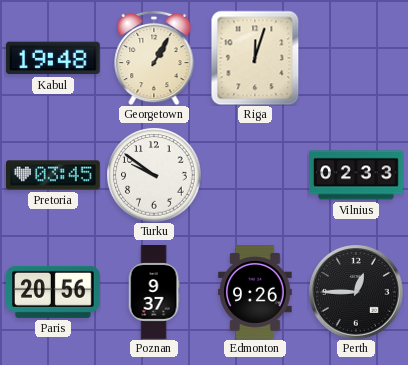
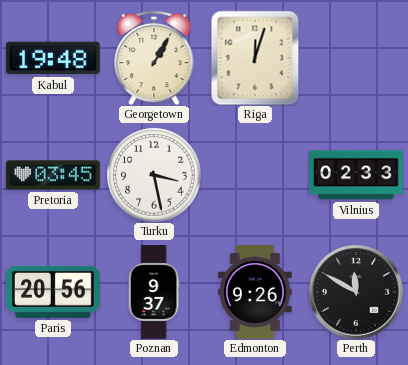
Turku: 9:51 -> 3:28 (154, 175)
Perth: 12:45 -> 11:50 (356, 292)
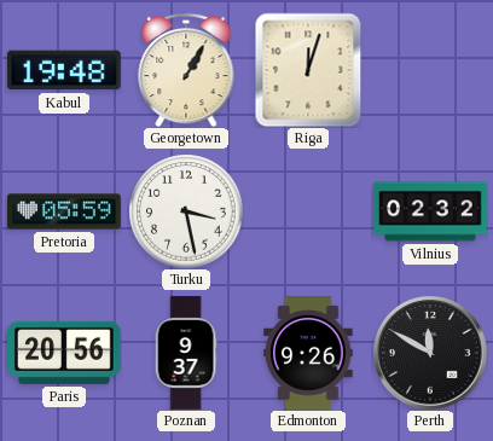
Pretoria: 03:45 -> 05:59 (64, 211)
Vilnius: 02:33 -> 02:32 (431, 211)
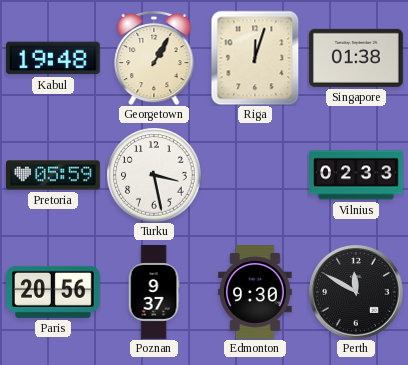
Singapore: none -> 01:38 (357, 58)
Vilnius: 02:32 -> 02:33 (357, 175)
Edmonton: 9:26 -> 9:30 (255, 293)
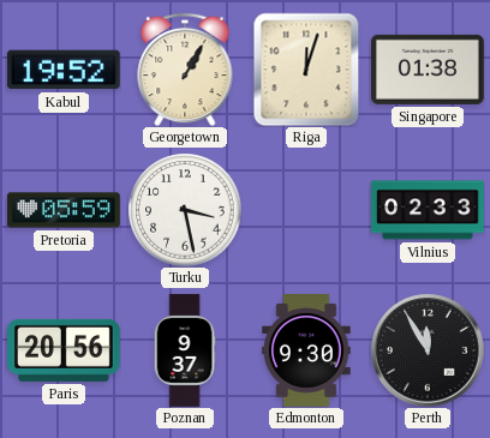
Kabul: 19:48 -> 19:52 (64, 70)
Perth: 11:50 -> 11:55 (428, 350)
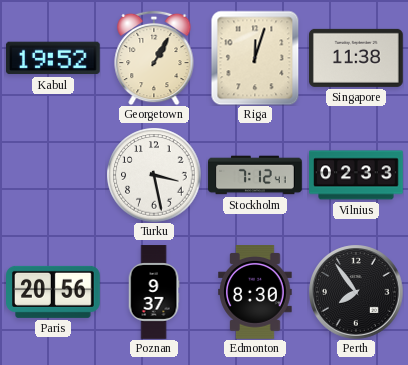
Singapore: 01:38 -> 11:38 (357, 58)
Pretoria: 05:59 -> none (64, 210)
Stockholm: none -> 7:12 (255, 175)
Edmonton: 9:30 -> 8:30 (255, 293)
Perth: 11:55 -> 7:54 (356, 292)
